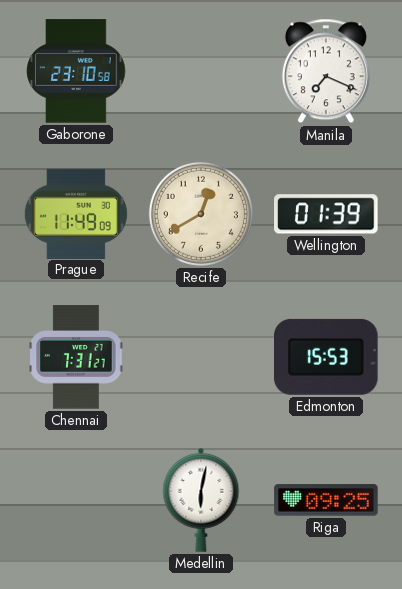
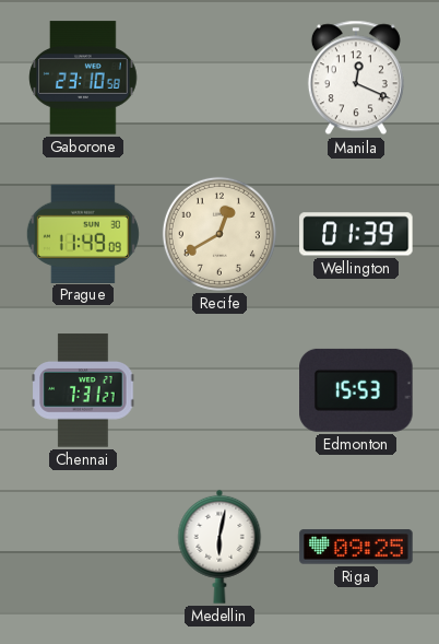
Manila: 7:19 -> 12:19 (356, 78)
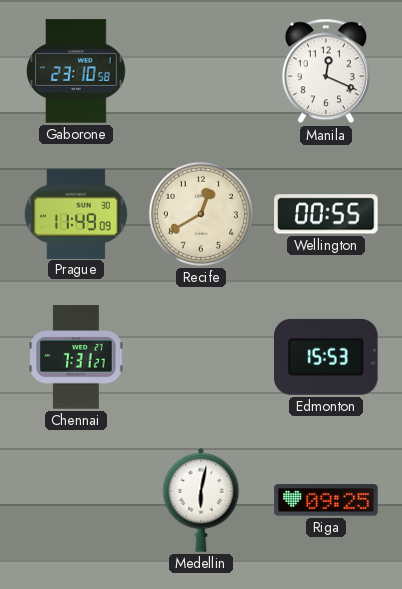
Wellington: 01:39 -> 00:55 (326, 214)
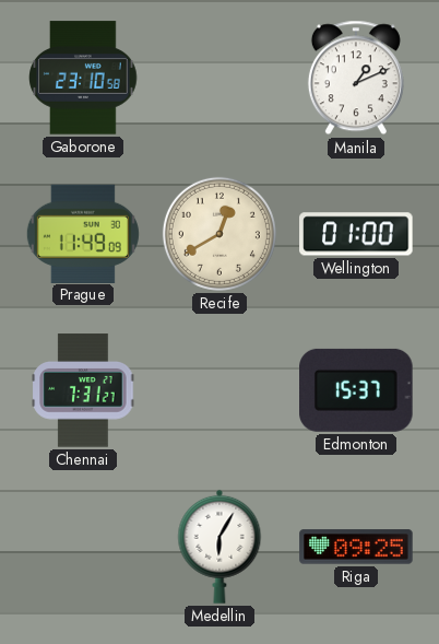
Manila: 12:19 -> 1:11 (356, 78)
Wellington: 00:55 -> 01:00 (356, 234)
Edmonton: 15:53 -> 15:37 (356, 390)
Medellin: 6:02 -> 6:05 (220, 547)
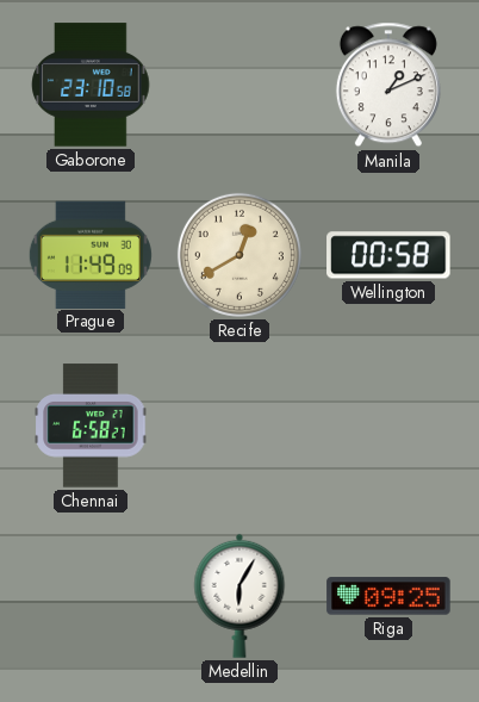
Wellington: 01:00 -> 00:58 (388, 255)
Chennai: 7:31 -> 6:58 (91, 425)
Edmonton: 15:37 -> none (356, 390)
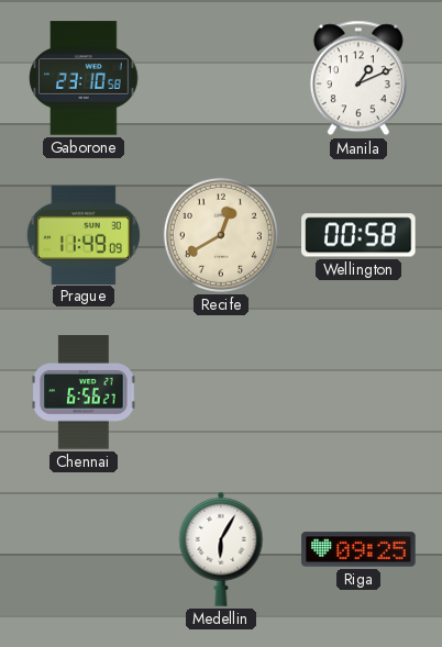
Chennai: 6:58 -> 6:56 (84, 392)
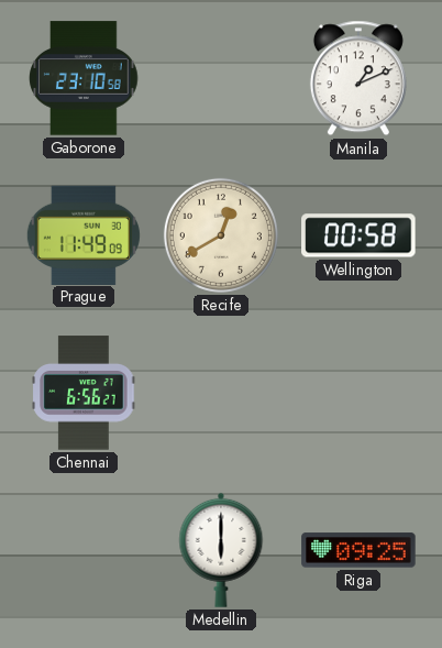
Medellin: 6:05 -> 6:00 (221, 550)
